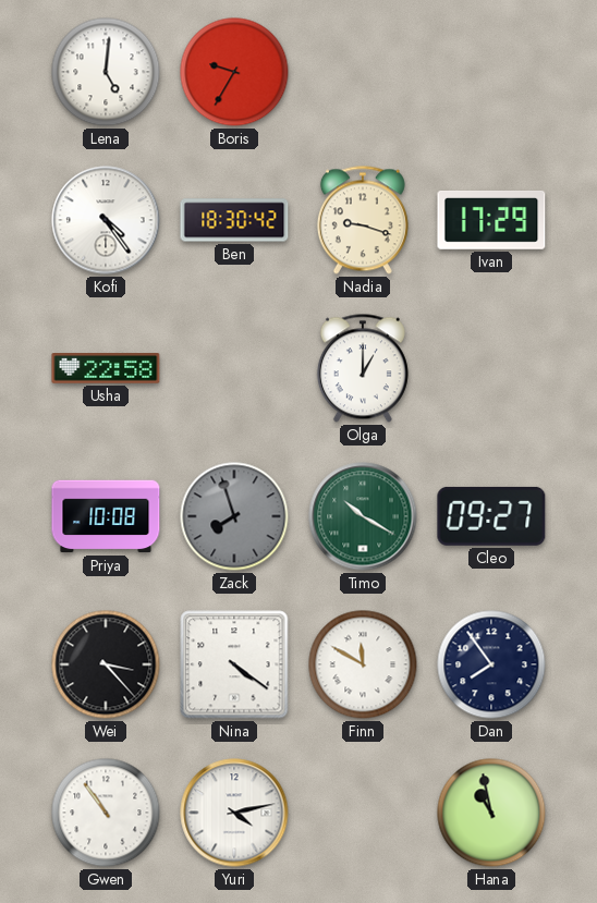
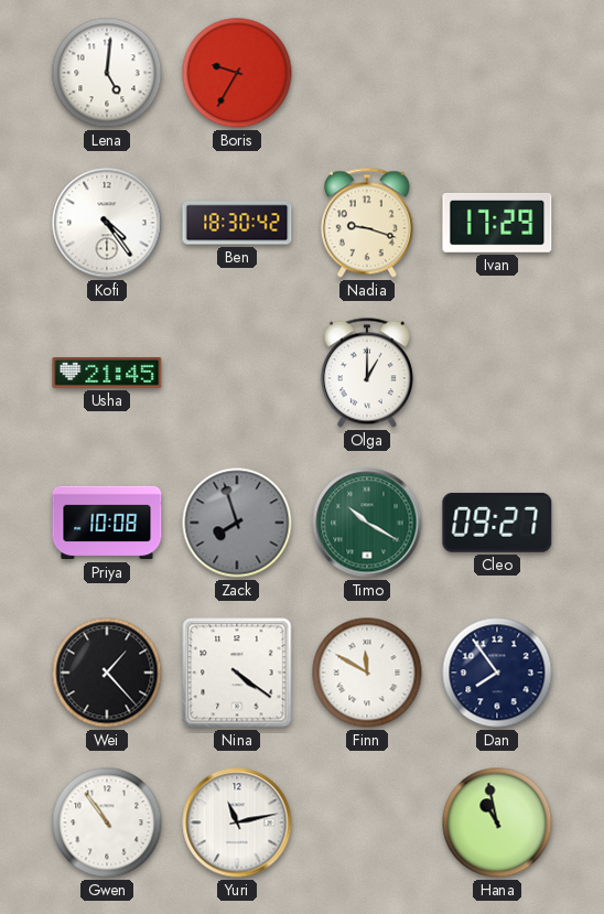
Usha: 22:58 -> 21:45 (107, 374)
Wei: 3:23 -> 1:23 (107, 673)
Yuri: 4:13 -> 11:13 (237, 822)
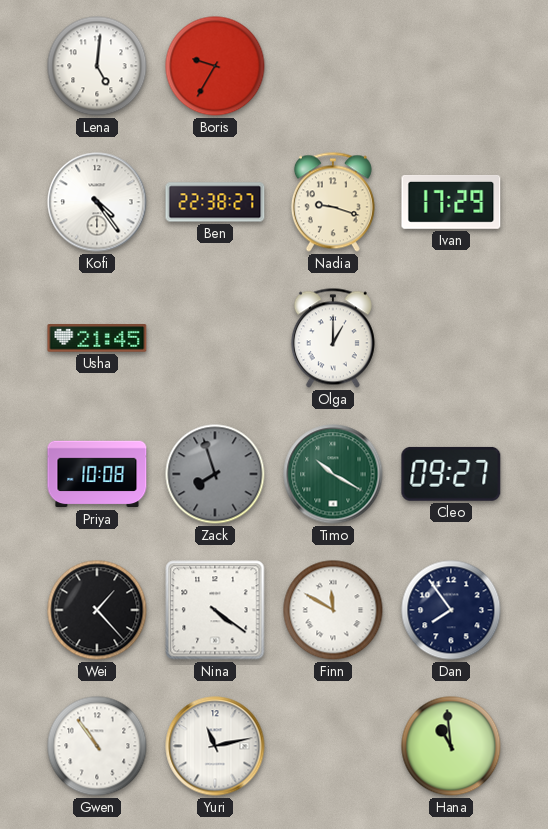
Ben: 18:30 -> 22:38 (215, 202)
Hana: 10:58 -> 10:59 (451, 746)
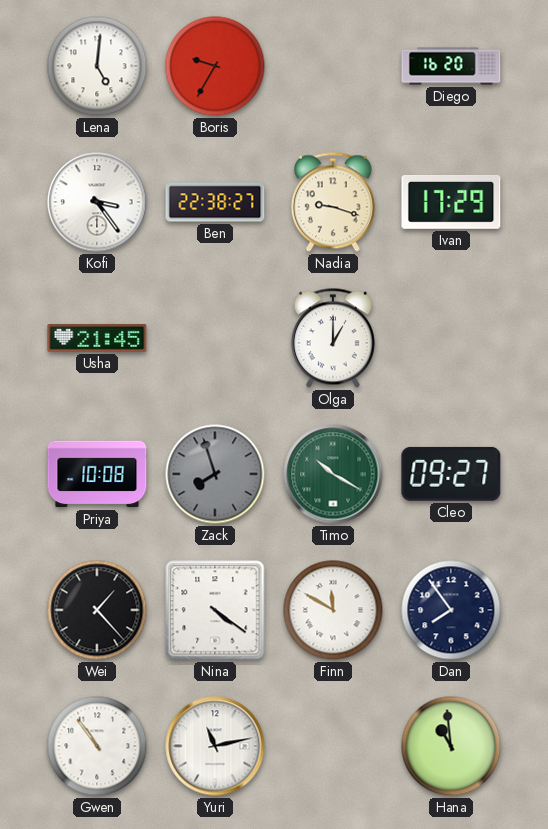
Diego: none -> 16:20 (451, 66)
Kofi: 4:24 -> 3:24 (97, 202)
